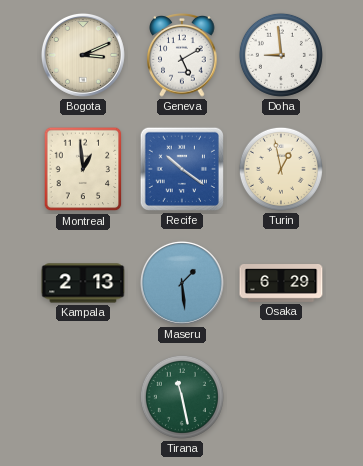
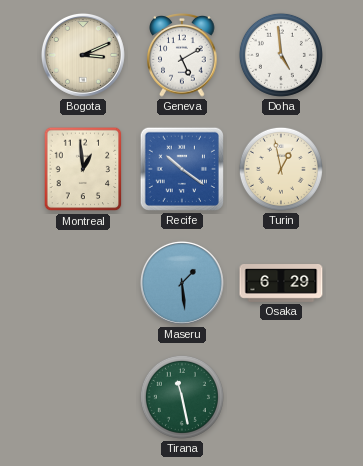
Doha: 8:59 -> 4:59 (281, 55)
Kampala: 2:13 -> none (83, 283)
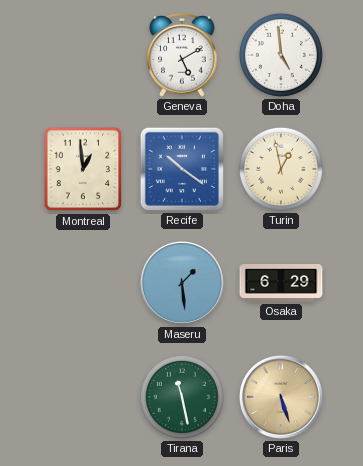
Bogota: 3:11 -> none (83, 55)
Paris: none -> 5:27 (281, 397)
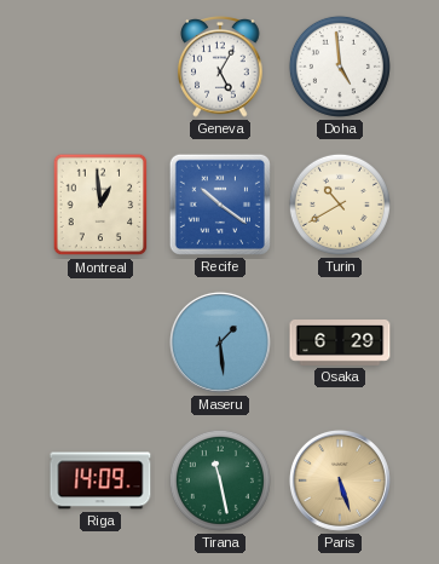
Geneva: 5:10 -> 5:05 (220, 68)
Turin: 12:58 -> 10:40 (340, 205)
Riga: none -> 14:09 (100, 480)
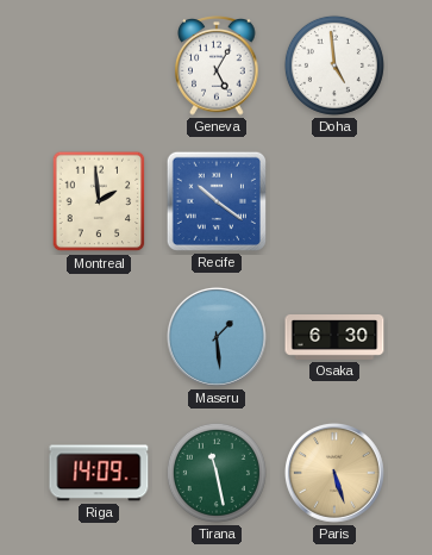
Montreal: 12:59 -> 1:59 (99, 201)
Turin: 10:40 -> none (340, 205)
Osaka: 6:29 -> 6:30 (334, 338)
